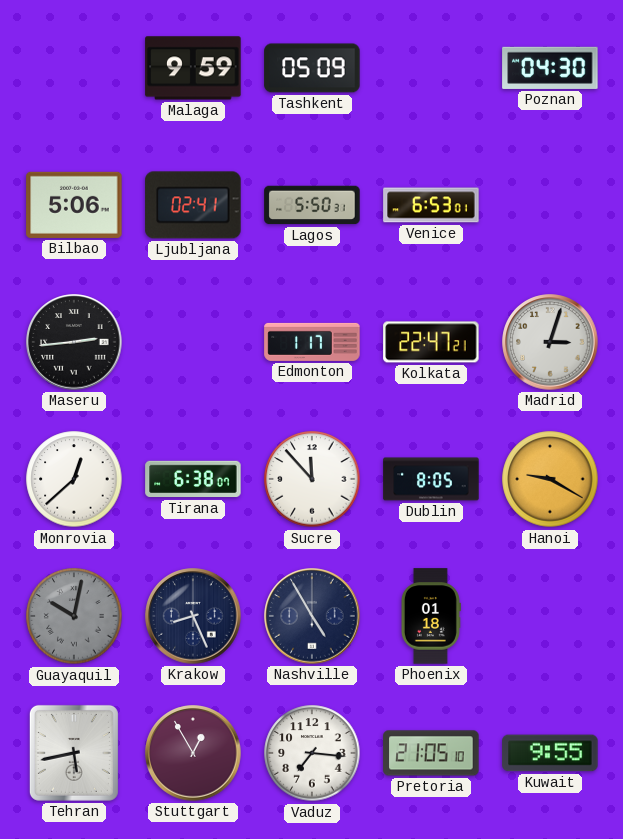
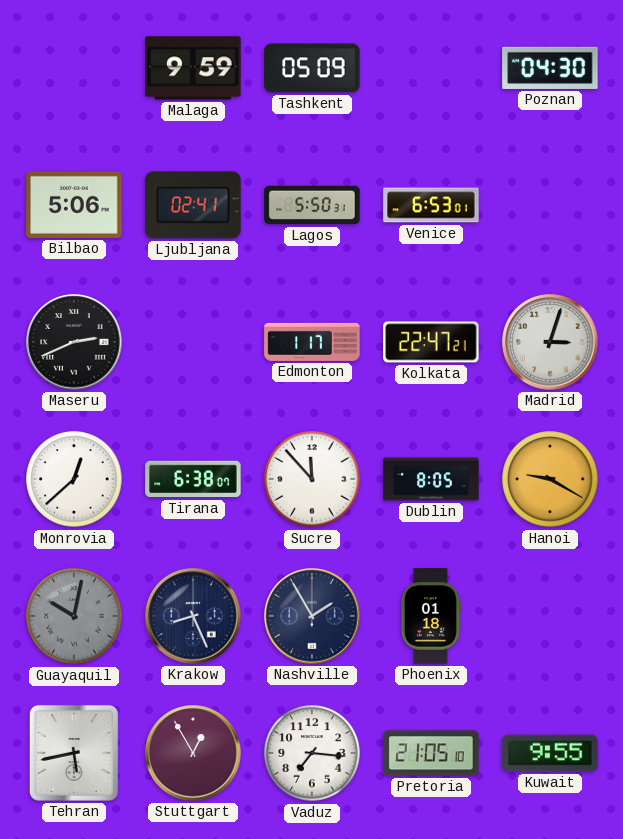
Maseru: 2:44 -> 2:41 (74, 342)
Nashville: 4:55 -> 1:55 (312, 616)
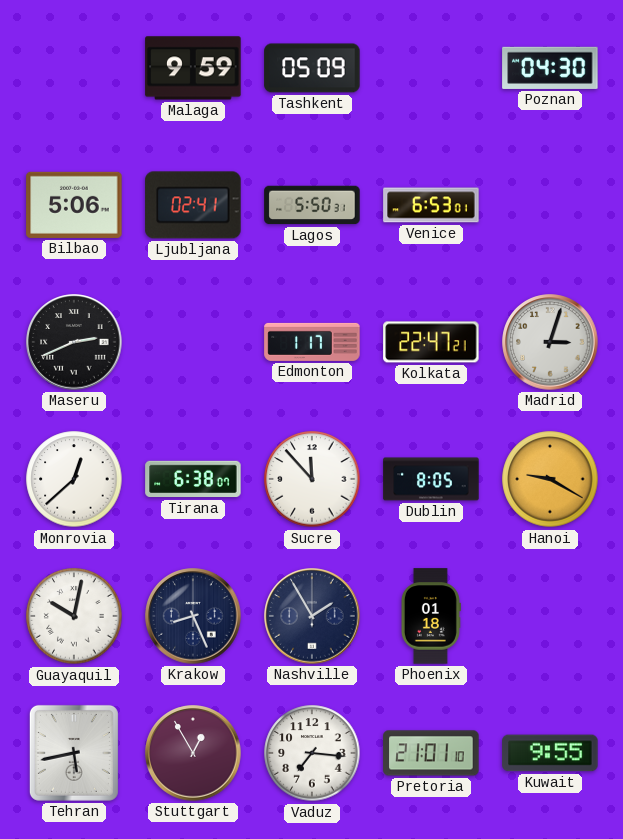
Guayaquil dial: grey -> white (74, 616)
Pretoria: 21:05 -> 21:01 (431, 753)
